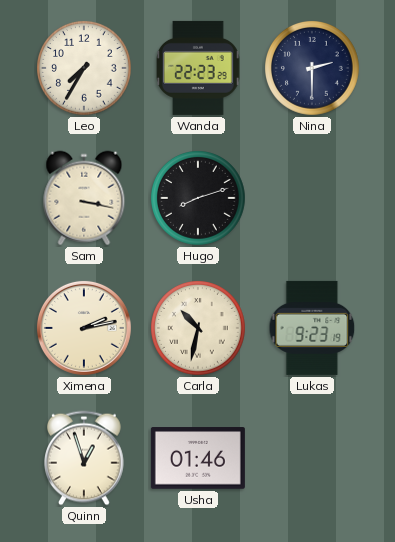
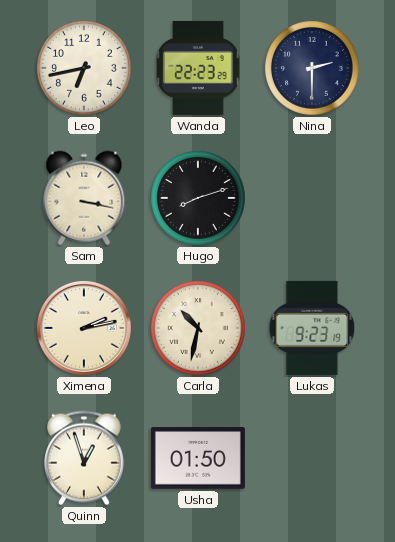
Leo: 7:35 -> 6:43 (85, 69)
Usha: 01:46 -> 01:50 (198, 458)
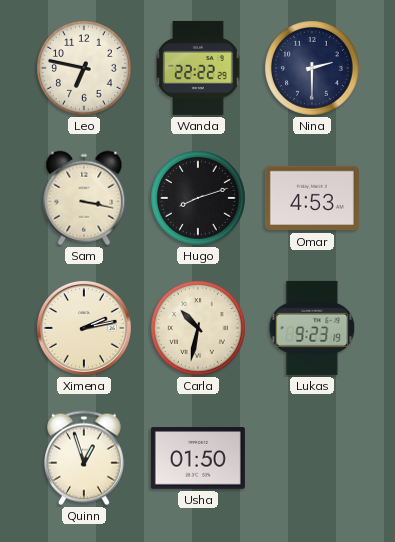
Leo: 6:43 -> 6:47 (85, 69)
Wanda: 22:23 -> 22:22 (199, 68)
Omar: none -> 4:53 (312, 198)
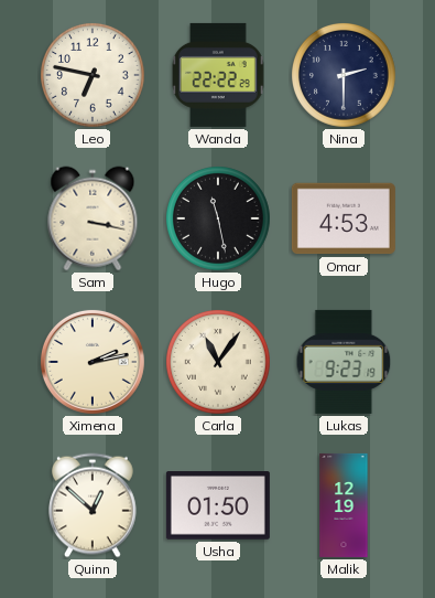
Hugo: 8:12 -> 11:28 (219, 220)
Carla: 10:32 -> 11:06 (219, 363)
Quinn: 12:57 -> 12:52 (94, 505)
Malik: none -> 12:19 (344, 505)
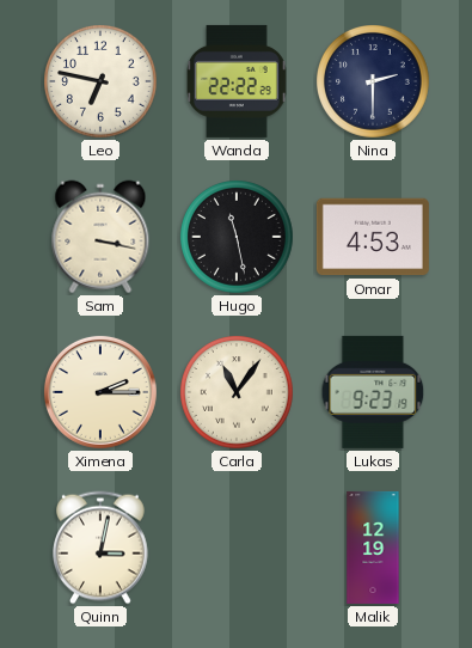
Ximena: 2:13 -> 2:15 (100, 392)
Quinn: 12:52 -> 3:02 (102, 548)
Usha: 01:50 -> none (218, 505)
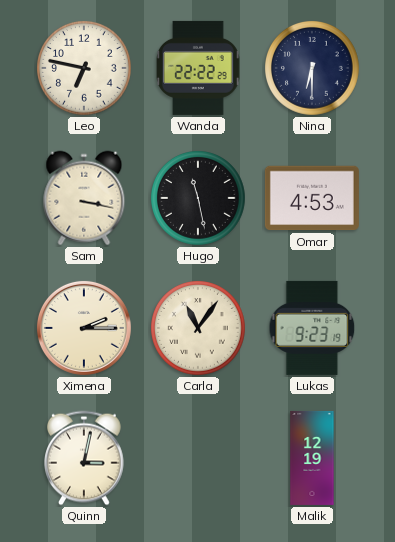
Nina: 2:30 -> 6:30 (313, 69)
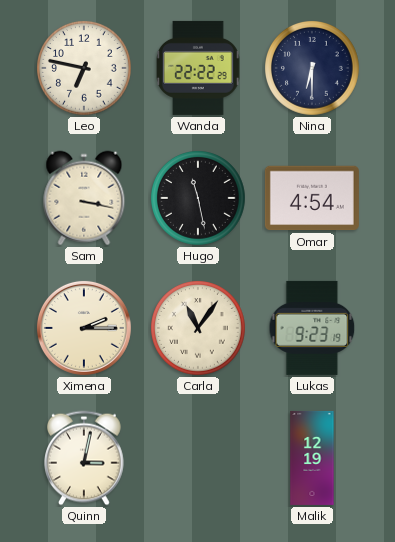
Omar: 4:53 -> 4:54 (312, 198)
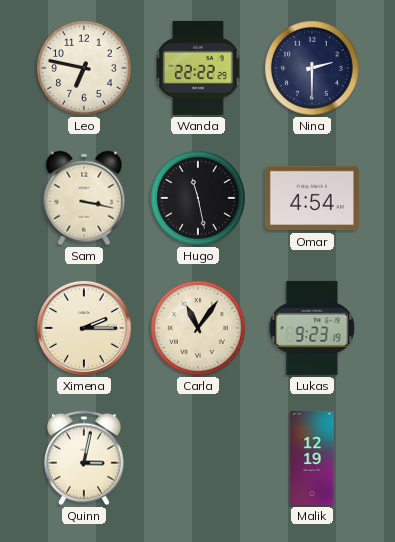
Nina: 6:30 -> 2:30 (313, 69)
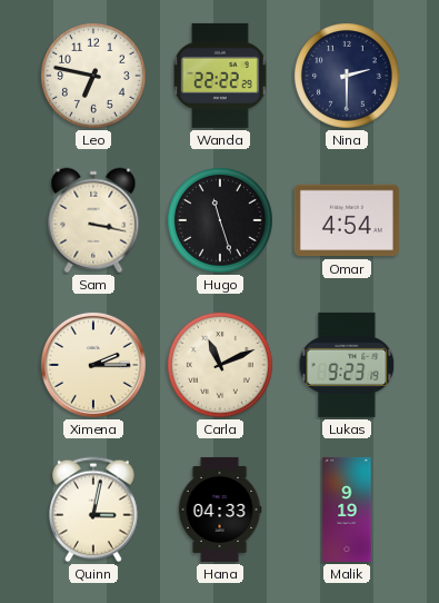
Hugo: 11:28 -> 11:27 (221, 221)
Carla: 11:06 -> 11:11 (221, 366)
Hana: none -> 04:33 (220, 510)
Malik: 12:19 -> 9:19 (347, 510)
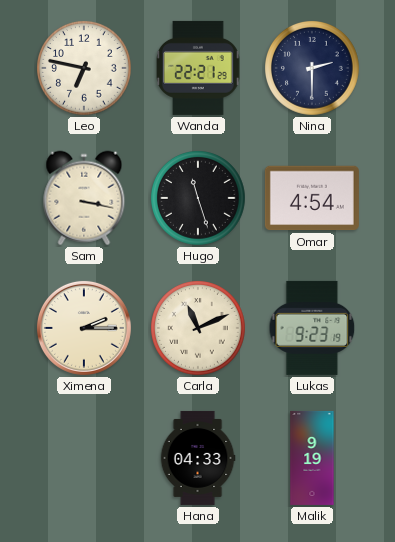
Wanda: 22:22 -> 22:21 (199, 68)
Quinn: 3:02 -> none (94, 510)
